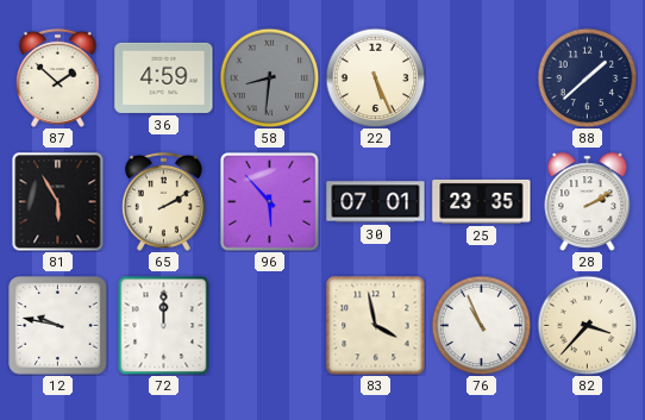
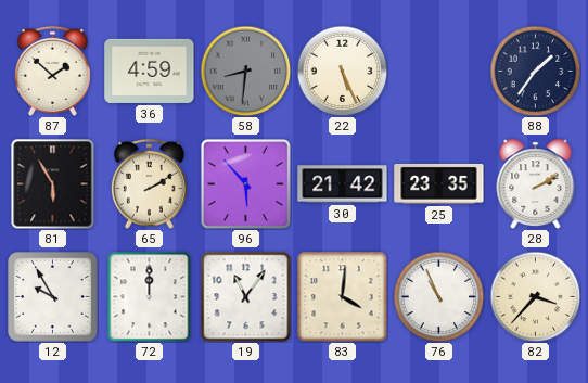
88: 1:38 -> 1:36 (535, 71)
30: 07:01 -> 21:42 (343, 184)
12: 9:47 -> 9:55 (53, 297)
19: none -> 11:06 (245, 296)
83: 3:58 -> 4:01 (342, 296)
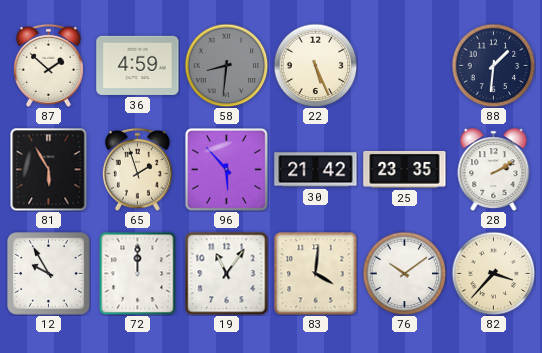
88: 1:36 -> 1:31 (493, 65)
65: 2:10 -> 1:57 (137, 169)
76: 10:56 -> 10:09 (404, 273)
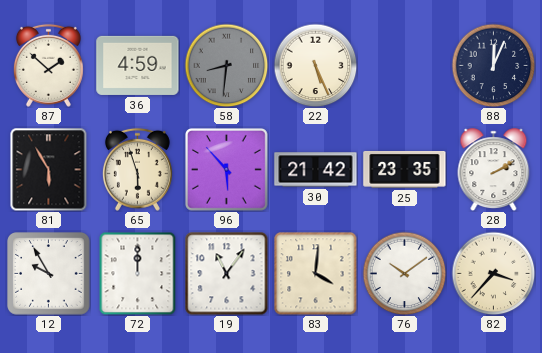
88: 1:31 -> 12:04 (493, 65)
65: 1:57 -> 5:57 (137, 169)
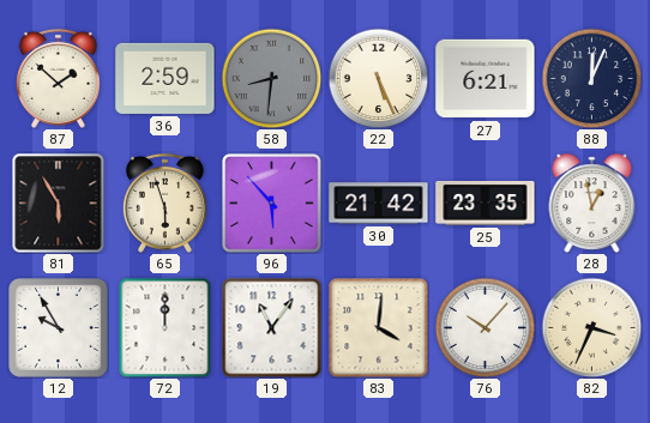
36: 4:59 -> 2:59 (165, 78)
27: none -> 6:21 (486, 79)
28: 2:10 -> 12:58 (592, 204)
76: 10:09 -> 10:07 (485, 327)
82: 3:37 -> 3:34 (591, 327)
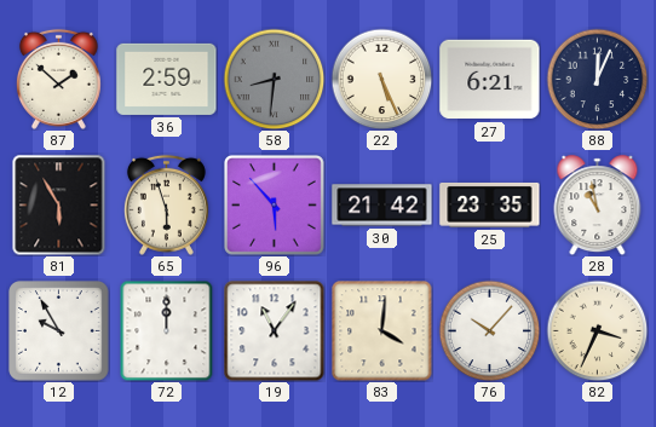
28: 12:58 -> 10:58 (598, 206)
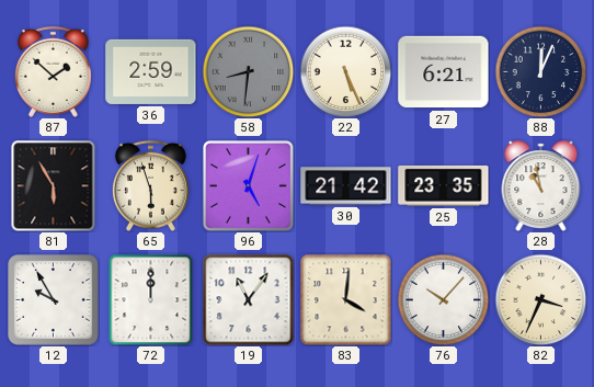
96: 5:53 -> 5:03 (249, 186)
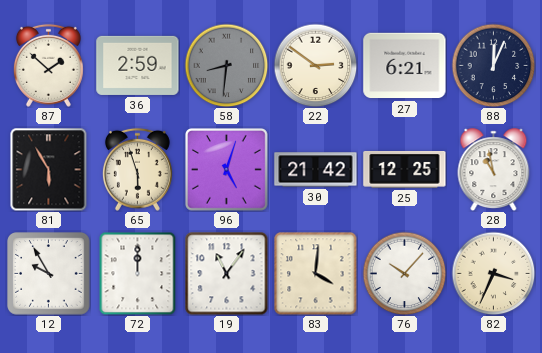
22: 5:26 -> 2:51 (315, 65)
25: 23:35 -> 12:25 (405, 169)
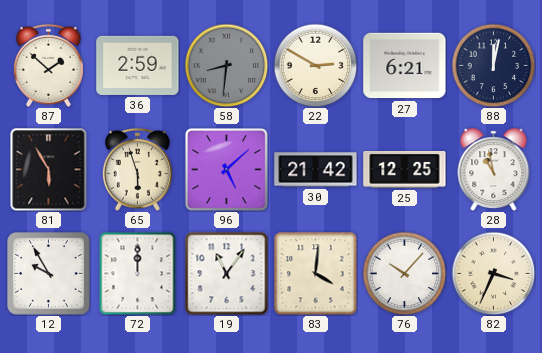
22: 2:51 -> 2:50 (315, 65)
88: 12:04 -> 12:02 (493, 65)
96: 5:03 -> 5:08 (227, 170)
